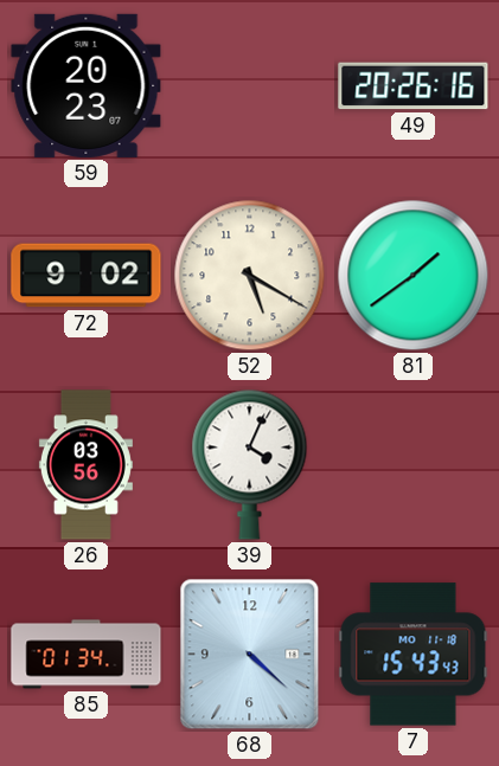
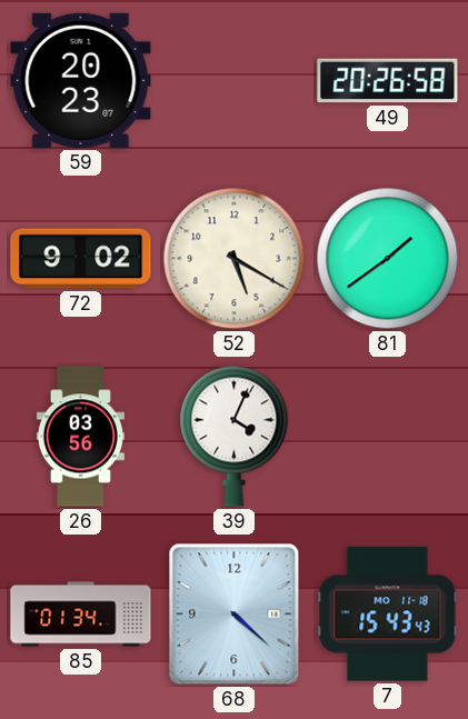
49: 20:26:16 -> 20:26:58 (388, 81)
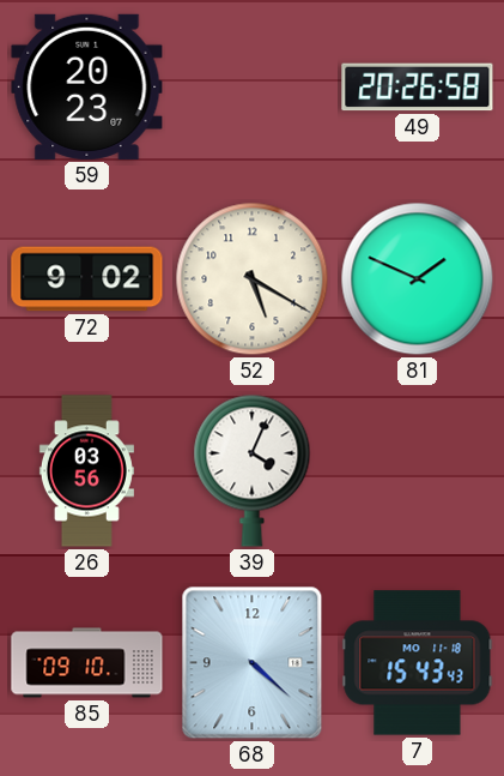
81: 1:39 -> 1:49 (418, 279)
85: 01:34 -> 09:10 (87, 663)
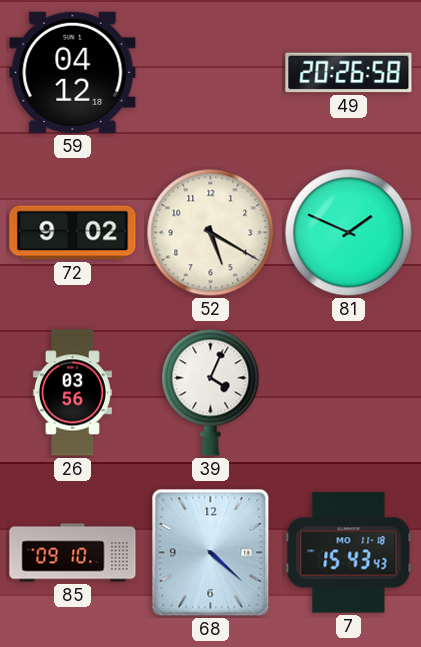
59: 20:23 -> 04:12 (73, 72)
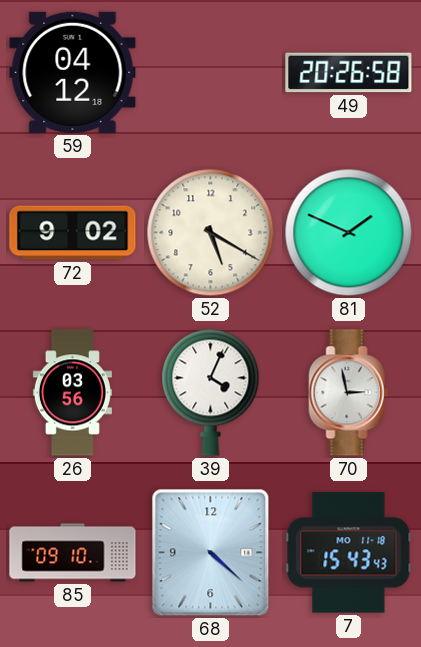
70: none -> 2:58 (349, 393)
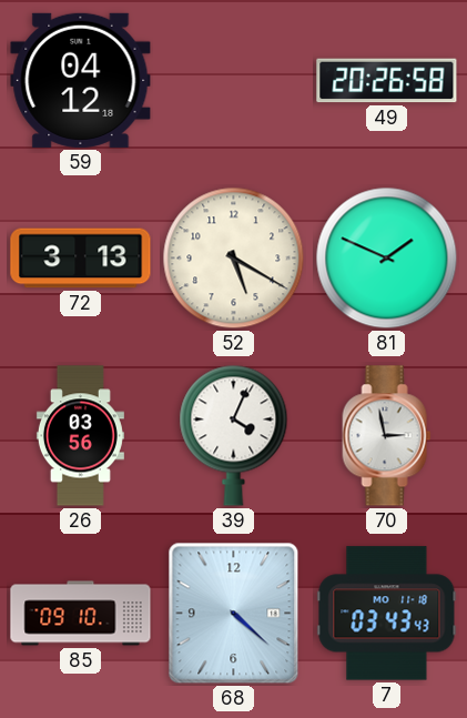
72: 9:02 -> 3:13 (81, 259)
7: 15:43 -> 03:43 (387, 614)
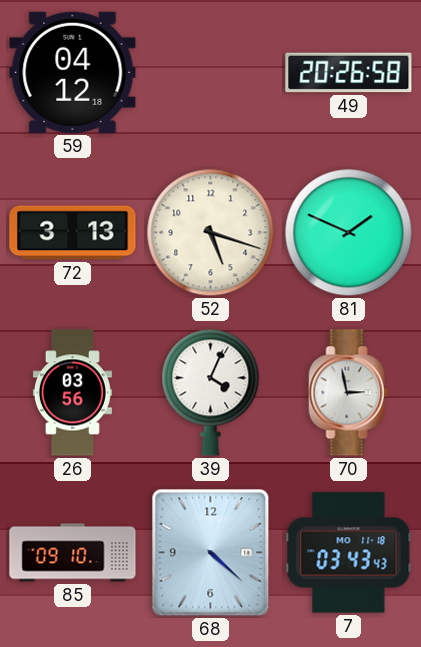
52: 5:20 -> 5:18 (211, 233)
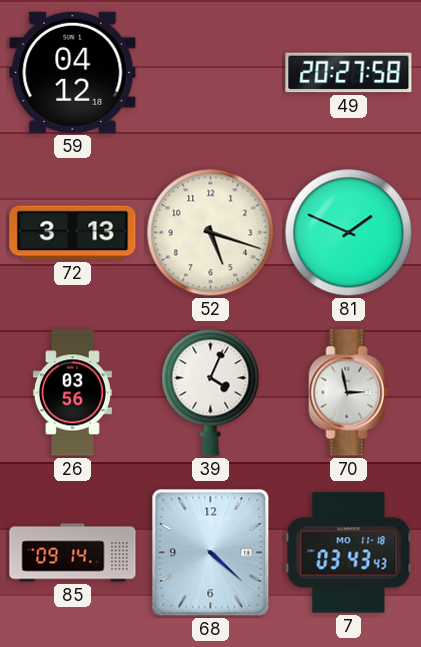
49: 20:26 -> 20:27 (349, 73)
85: 09:10 -> 09:14 (73, 553)
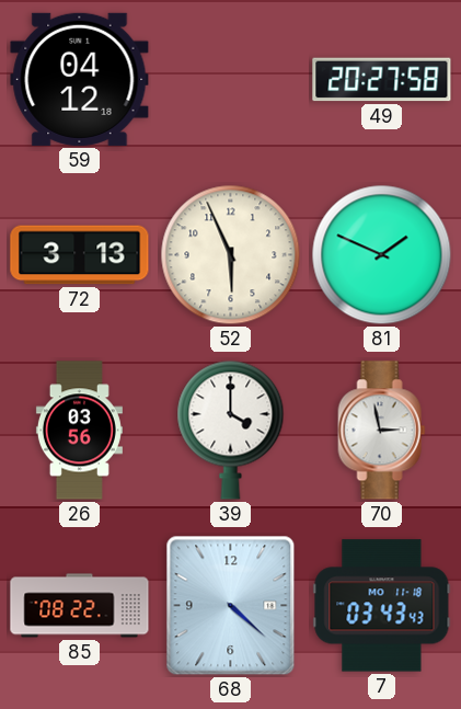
52: 5:18 -> 5:56 (231, 255)
39: 4:04 -> 4:00 (231, 430)
85: 09:14 -> 08:22 (80, 606)
